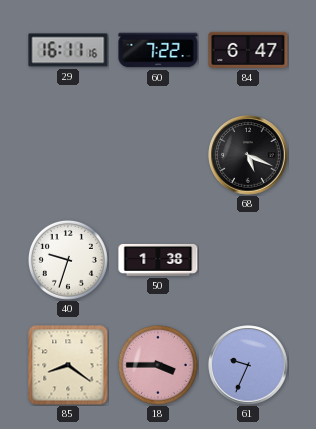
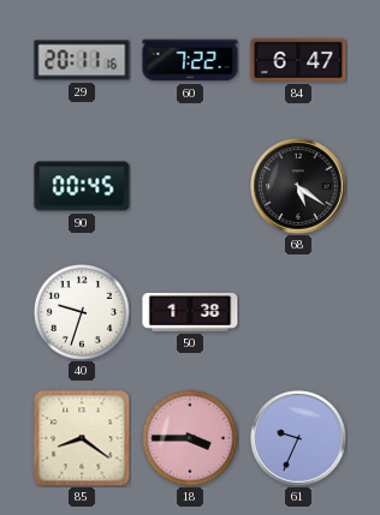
29: 16:11 -> 20:11 (82, 60)
90: none -> 00:45 (82, 186)
68: 5:19 -> 5:21 (298, 186)
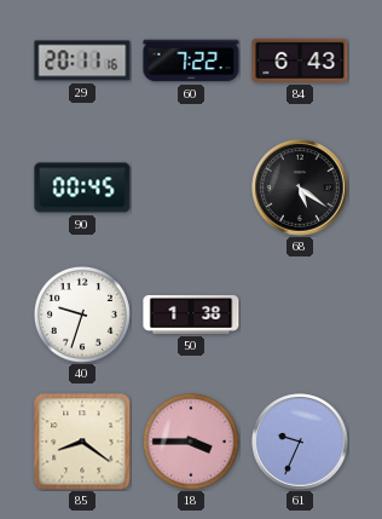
84: 6:47 -> 6:43 (300, 60)
